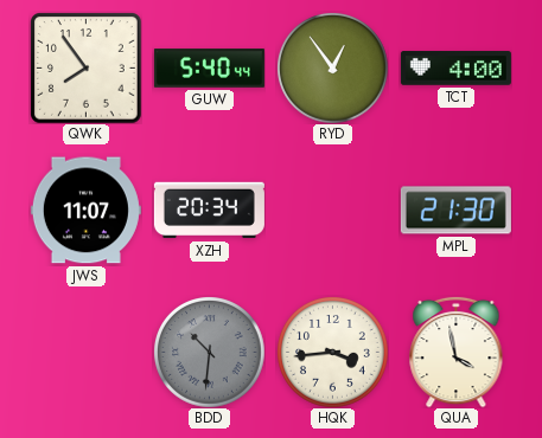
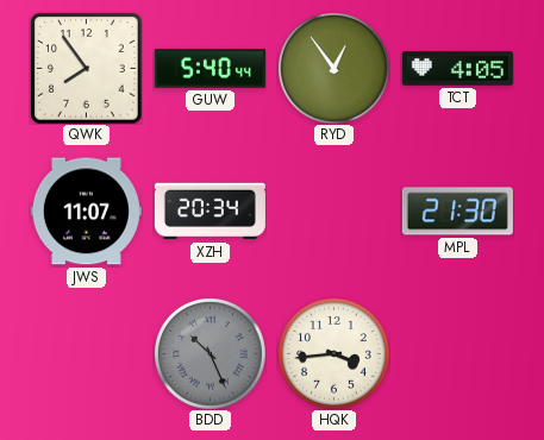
TCT: 4:00 -> 4:05 (457, 69)
BDD: 10:31 -> 10:26 (211, 354)
QUA: 3:58 -> none (457, 352)
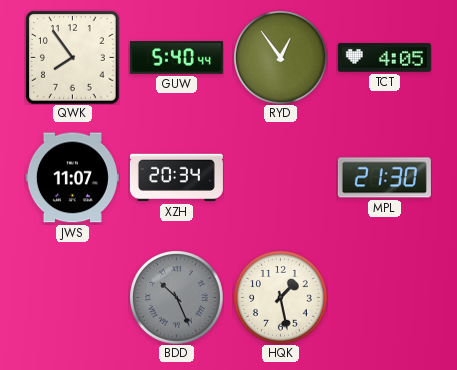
HQK: 3:44 -> 1:28 (281, 298)
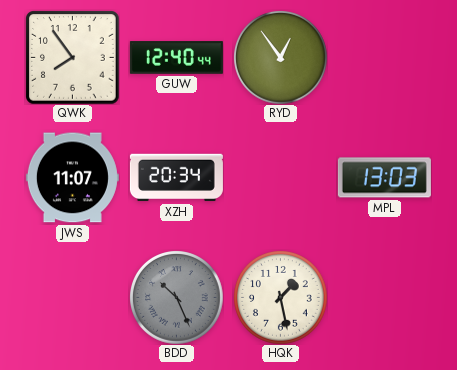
GUW: 5:40 -> 12:40 (176, 58)
TCT: 4:05 -> none (384, 58)
MPL: 21:30 -> 13:03 (384, 178)
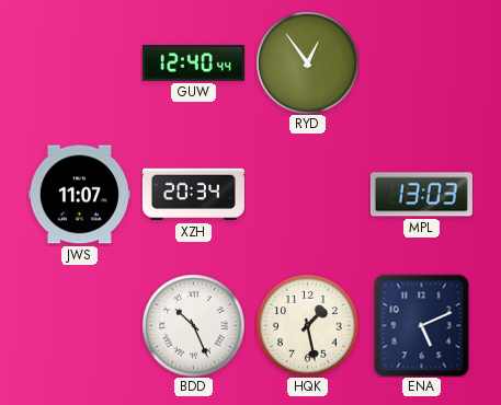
QWK: 7:54 -> none (73, 58)
BDD dial: grey -> white (194, 326)
ENA: none -> 5:11 (422, 325)
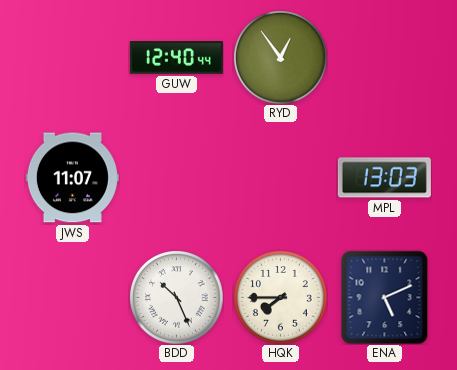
XZH: 20:34 -> none (193, 195)
HQK: 1:28 -> 7:45 (281, 298)
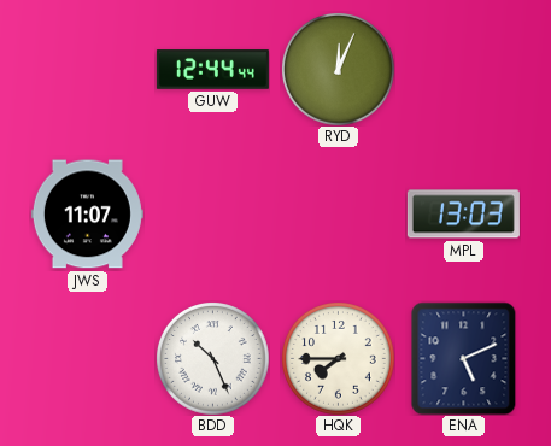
GUW: 12:40 -> 12:44 (212, 70)
RYD: 12:54 -> 12:04 (339, 70)
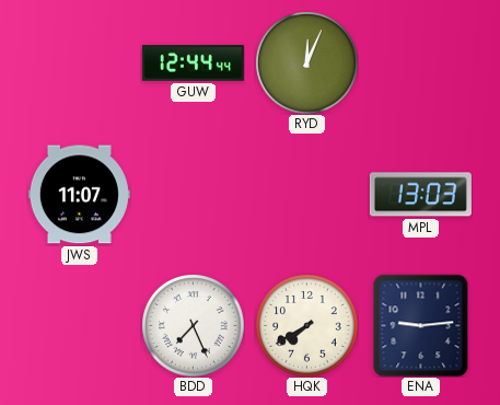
BDD: 10:26 -> 7:26 (194, 326)
HQK: 7:45 -> 7:40 (307, 326)
ENA: 5:11 -> 9:14 (421, 325)
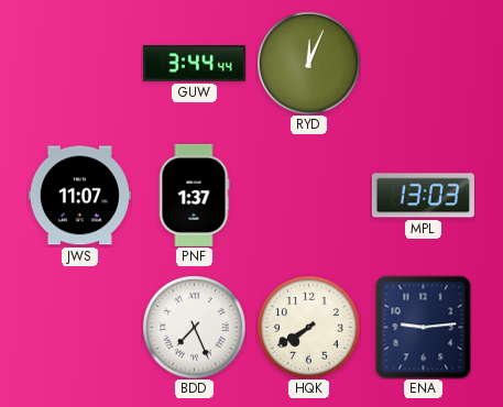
GUW: 12:44 -> 3:44 (194, 64)
PNF: none -> 1:37 (194, 195)
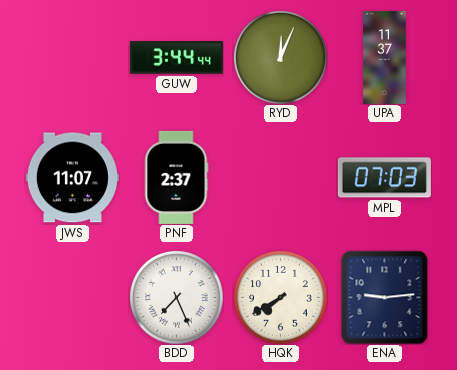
UPA: none -> 11:37 (385, 57)
PNF: 1:37 -> 2:37 (176, 177)
MPL: 13:03 -> 07:03 (384, 178)
